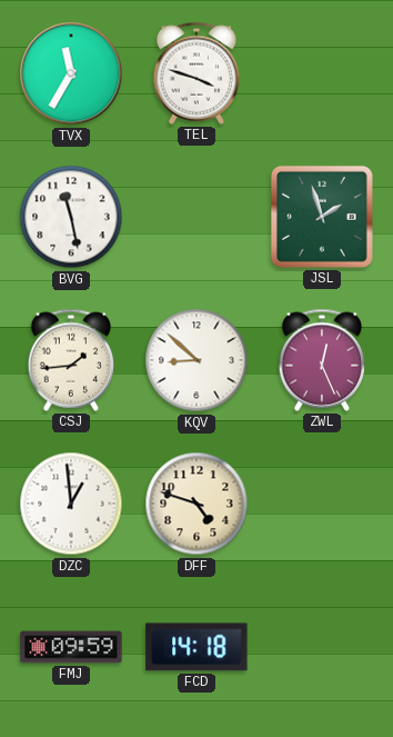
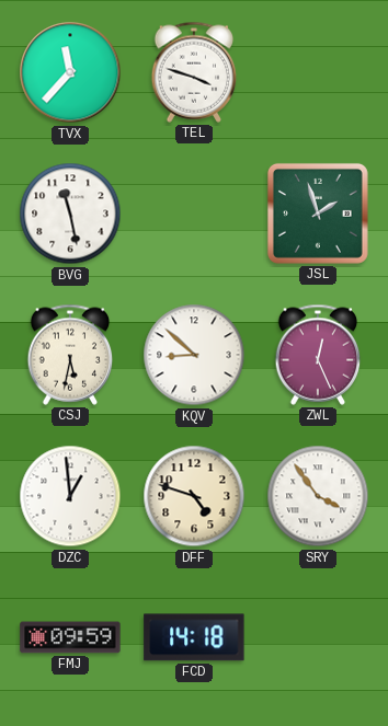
TVX: 11:35 -> 11:37 (70, 72)
CSJ: 1:44 -> 5:32 (70, 355)
SRY: none -> 3:54 (318, 496)
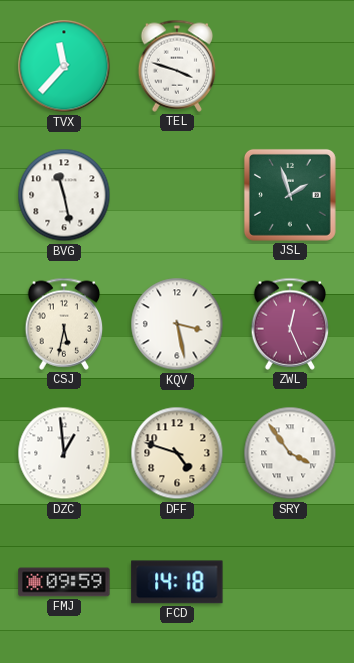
KQV: 8:52 -> 3:28 (177, 324)
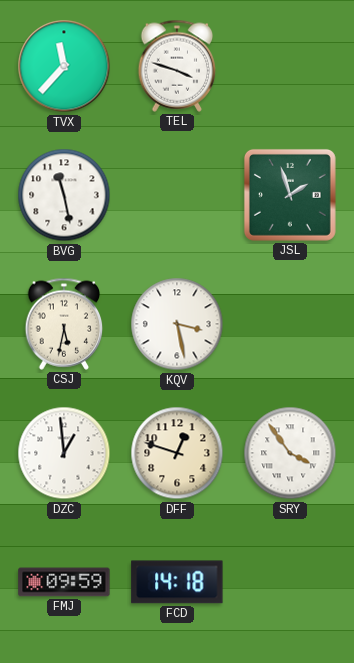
ZWL: 12:26 -> none (290, 324)
DFF: 4:48 -> 12:48 (177, 453)
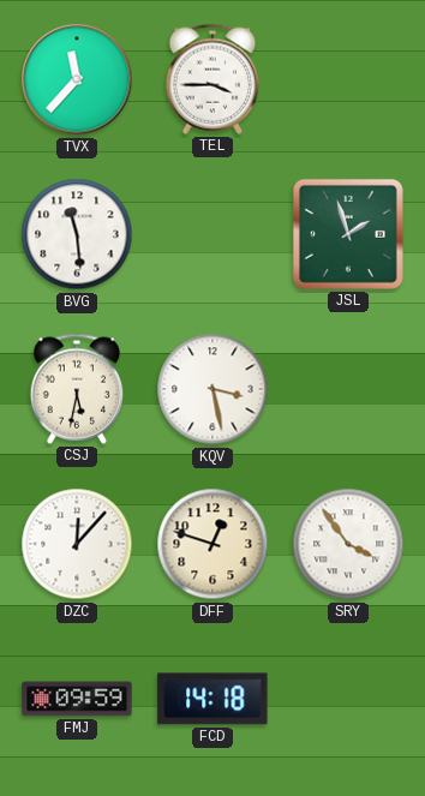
TEL: 3:48 -> 3:45 (212, 79)
BVG: 11:28 -> 11:29 (77, 234)
DZC: 12:59 -> 12:07 (77, 544)
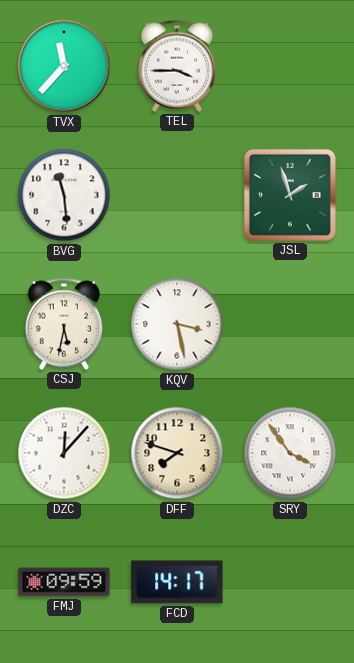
DFF: 12:48 -> 7:48 (177, 453)
FCD: 14:18 -> 14:17 (177, 582)
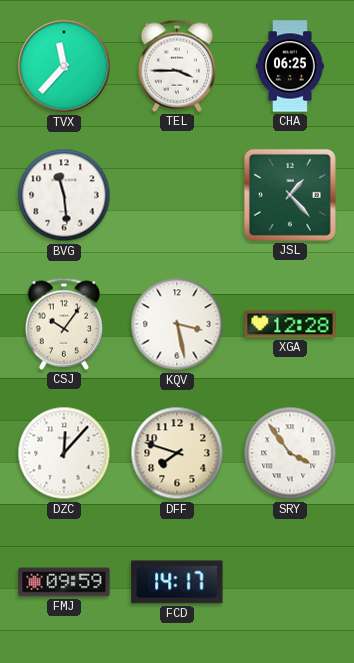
CHA: none -> 06:25 (290, 66)
JSL: 1:57 -> 1:23 (290, 195)
CSJ: 5:32 -> 10:06 (64, 324)
XGA: none -> 12:28 (290, 324)
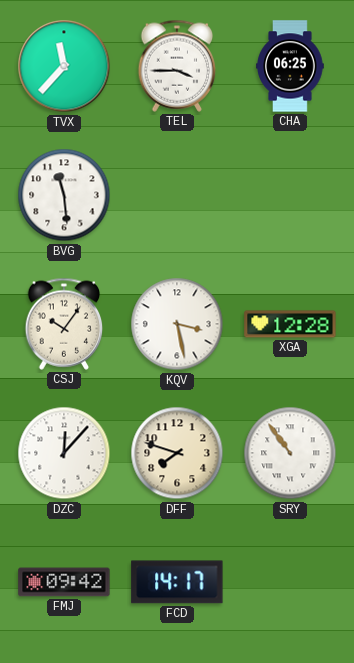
JSL: 1:23 -> none (290, 195)
SRY: 3:54 -> 10:54 (290, 453)
FMJ: 09:59 -> 09:42 (64, 582)
